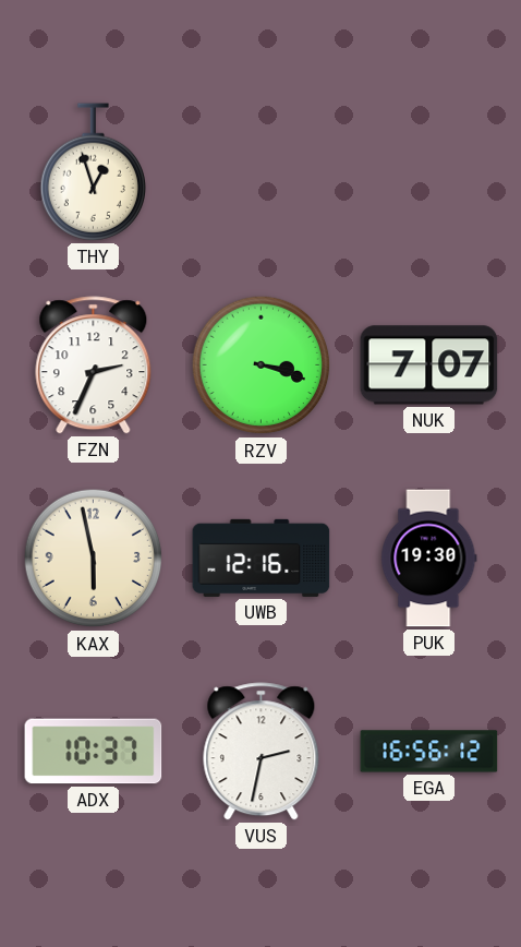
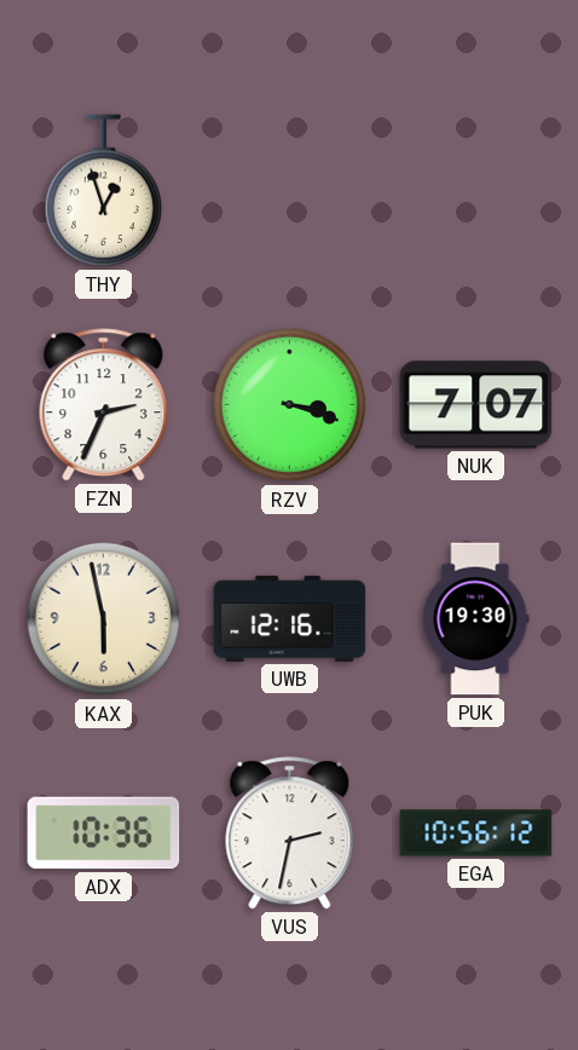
ADX: 10:37 -> 10:36 (104, 833)
EGA: 16:56 -> 10:56 (476, 833)
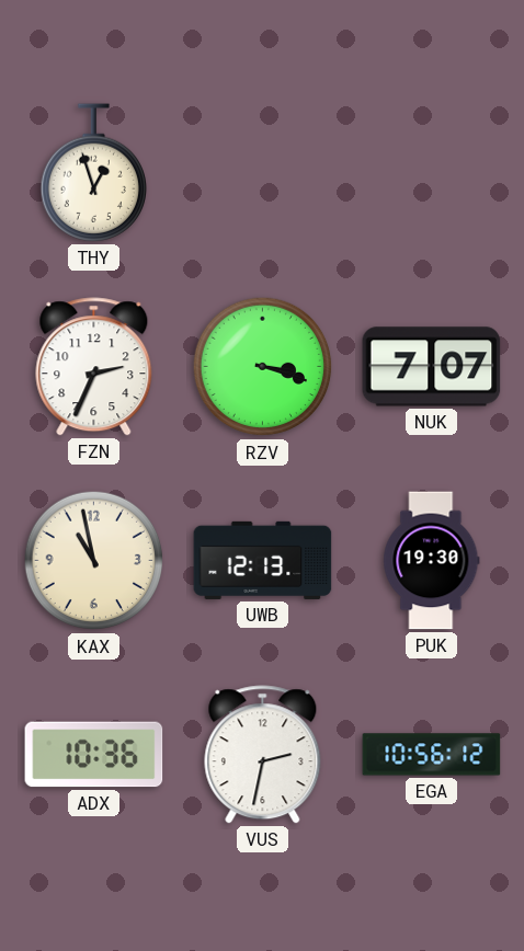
KAX: 5:58 -> 10:58 (94, 561)
UWB: 12:16 -> 12:13 (263, 560)
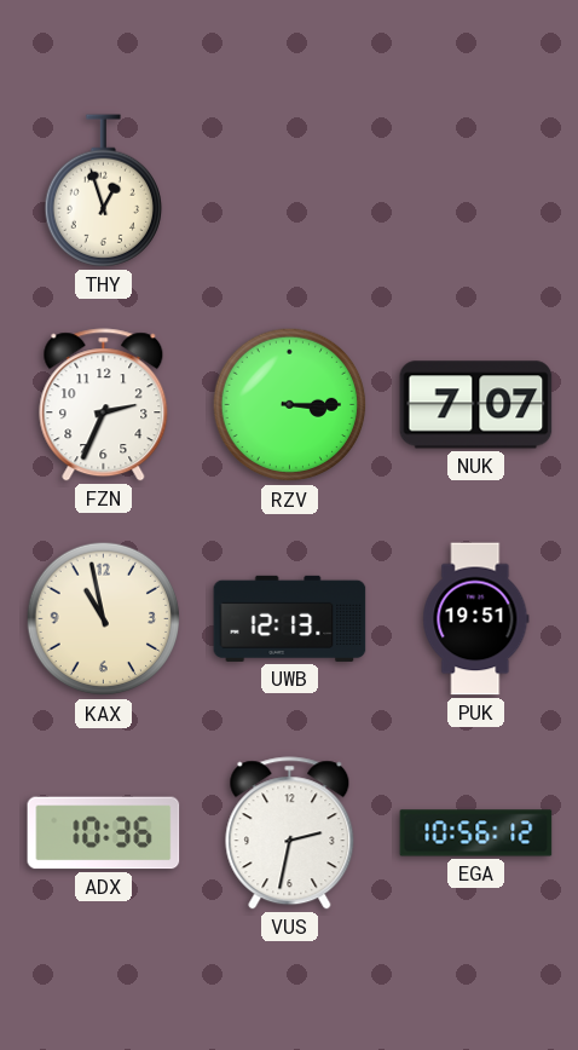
RZV: 3:18 -> 3:15 (290, 405)
PUK: 19:30 -> 19:51 (476, 619)
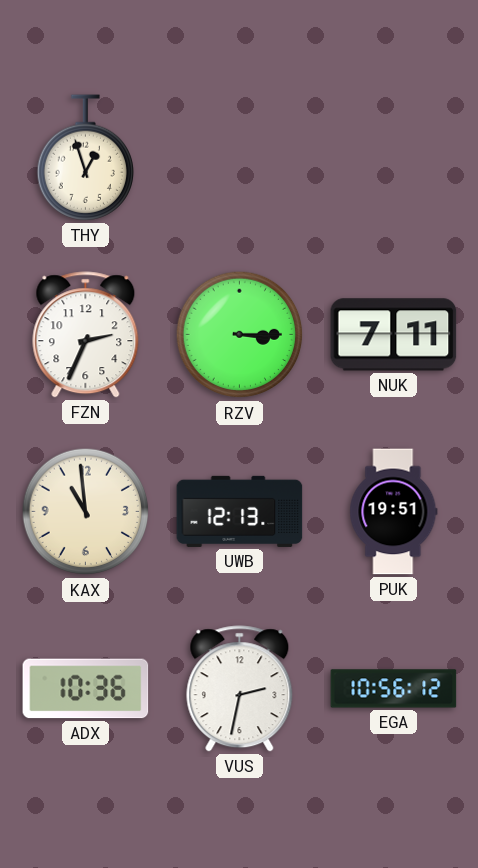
NUK: 7:07 -> 7:11 (394, 335)
KAX: 10:58 -> 10:59 (86, 512)
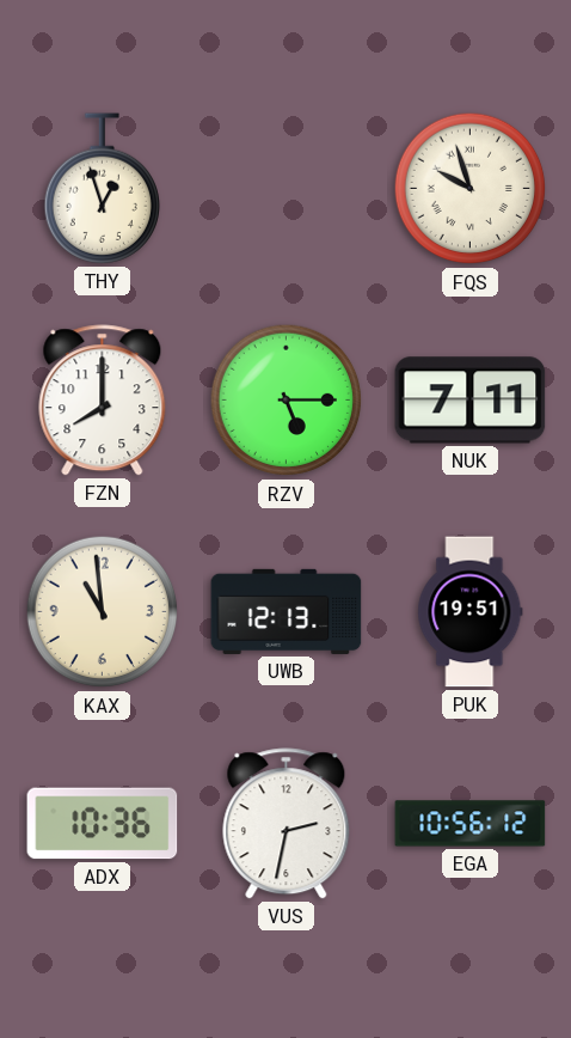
FQS: none -> 9:57 (471, 189)
FZN: 2:34 -> 8:00 (103, 401)
RZV: 3:15 -> 5:15 (287, 401)
